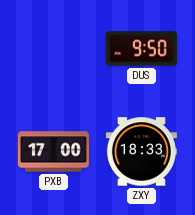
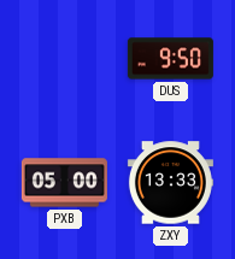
PXB: 17:00 -> 05:00 (64, 183)
ZXY: 18:33 -> 13:33 (170, 183)
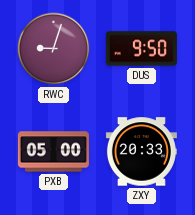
RWC: none -> 9:03 (54, 49)
ZXY: 13:33 -> 20:33 (141, 152)
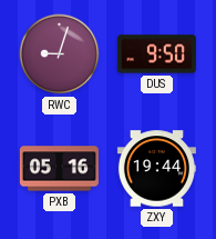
PXB: 05:00 -> 05:16 (59, 169)
ZXY: 20:33 -> 19:44 (156, 169)
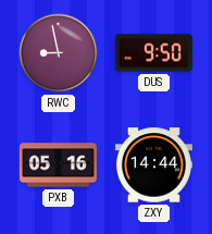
RWC: 9:03 -> 8:58 (59, 53)
ZXY: 19:44 -> 14:44 (153, 165)
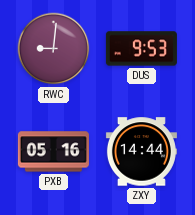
RWC: 8:58 -> 9:01 (54, 49)
DUS: 9:50 -> 9:53 (141, 49)
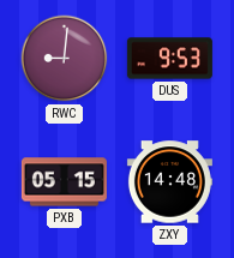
PXB: 05:16 -> 05:15 (64, 182)
ZXY: 14:44 -> 14:48 (169, 182)
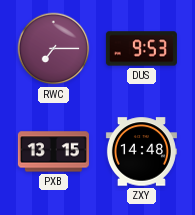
RWC: 9:01 -> 7:15 (54, 49)
PXB: 05:15 -> 13:15 (53, 152)
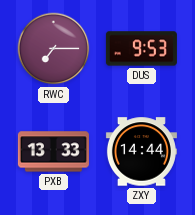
PXB: 13:15 -> 13:33 (53, 152)
ZXY: 14:48 -> 14:44 (141, 152)
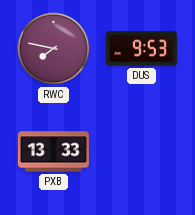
RWC: 7:15 -> 7:47 (54, 49)
ZXY: 14:44 -> none (141, 152)
